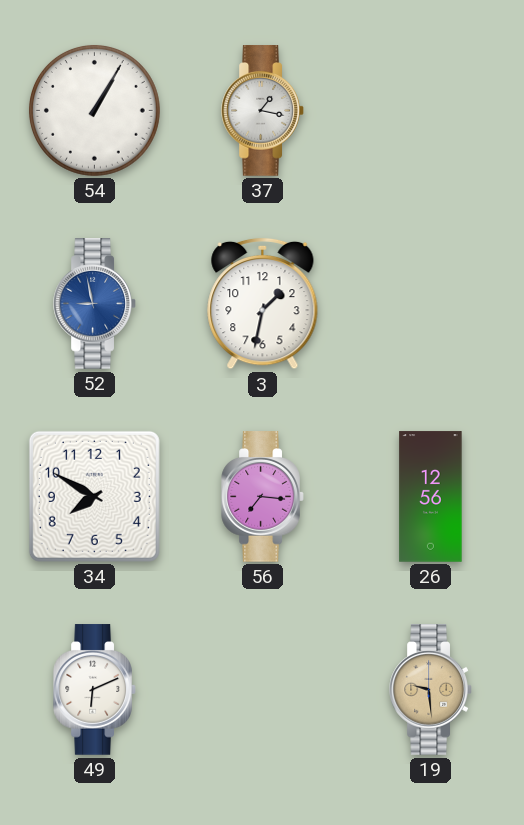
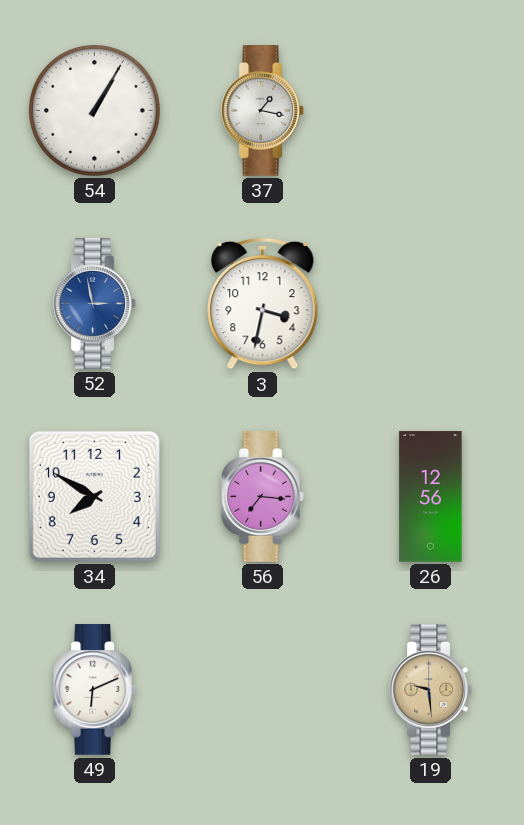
52: 8:58 -> 2:58 (95, 304)
3: 1:32 -> 3:32 (263, 304)
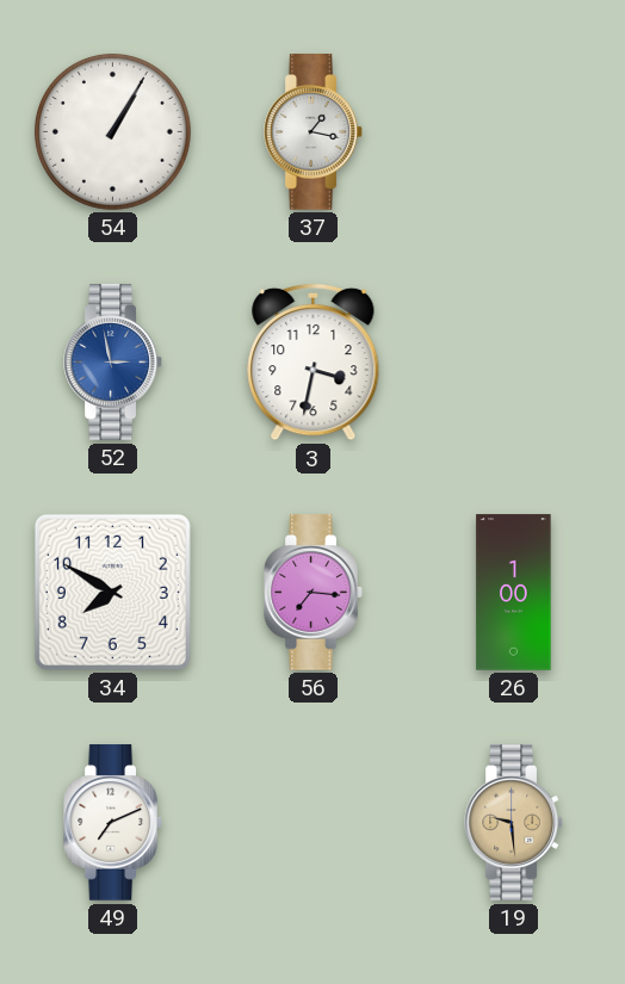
26: 12:56 -> 1:00 (514, 593)
49: 6:11 -> 7:11 (113, 823)
